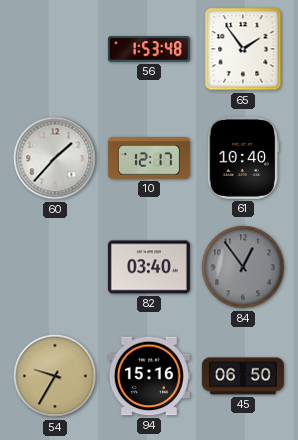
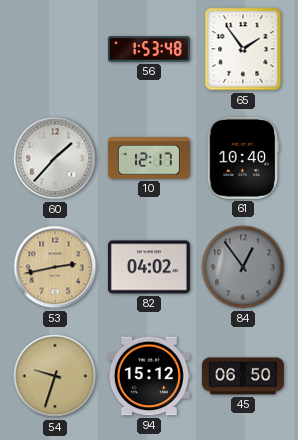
53: none -> 2:43 (55, 267)
82: 03:40 -> 04:02 (149, 267)
54: 9:35 -> 9:33 (55, 376)
94: 15:16 -> 15:12 (149, 376)
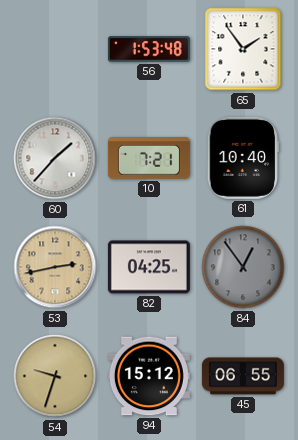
10: 12:17 -> 7:21 (149, 158)
82: 04:02 -> 04:25 (149, 267)
45: 06:50 -> 06:55 (243, 376)
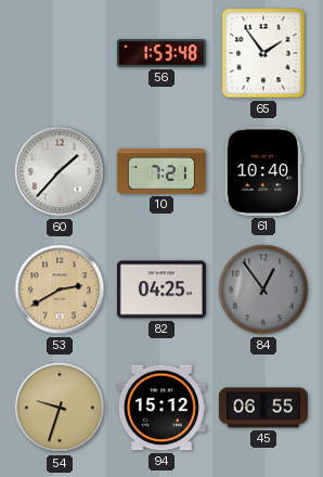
53: 2:43 -> 2:40 (60, 289)
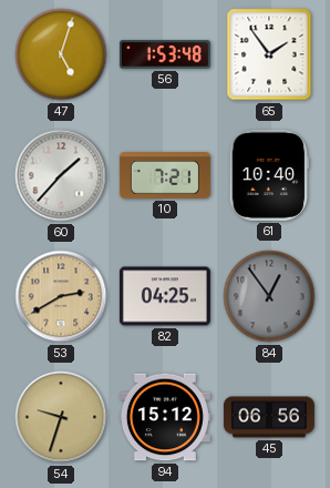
47: none -> 5:03 (61, 54)
45: 06:55 -> 06:56 (269, 417)
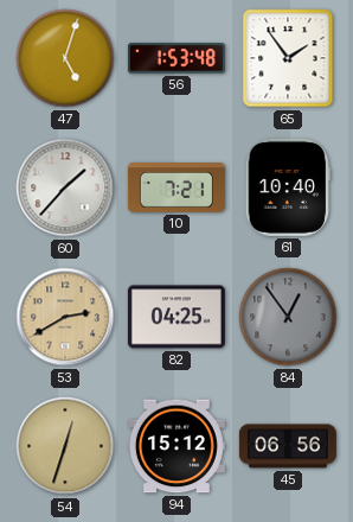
54: 9:33 -> 12:33 (65, 446)
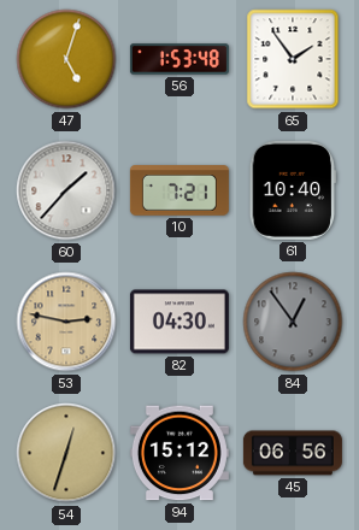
53: 2:40 -> 2:47 (66, 322)
82: 04:25 -> 04:30 (179, 322)
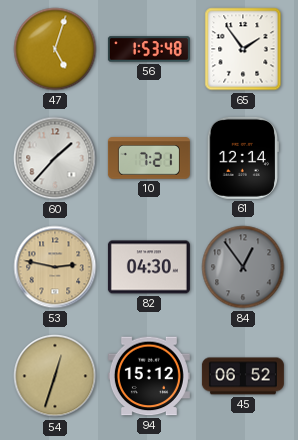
61: 10:40 -> 12:14 (242, 158)
45: 06:56 -> 06:52 (243, 376)
